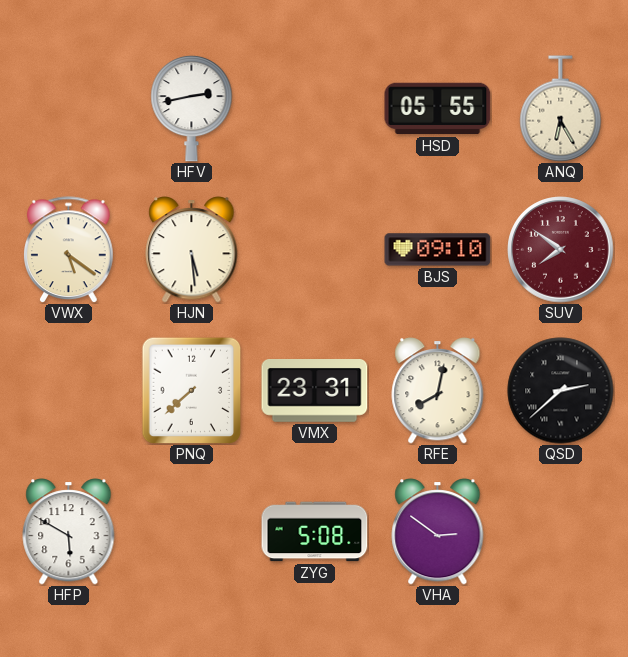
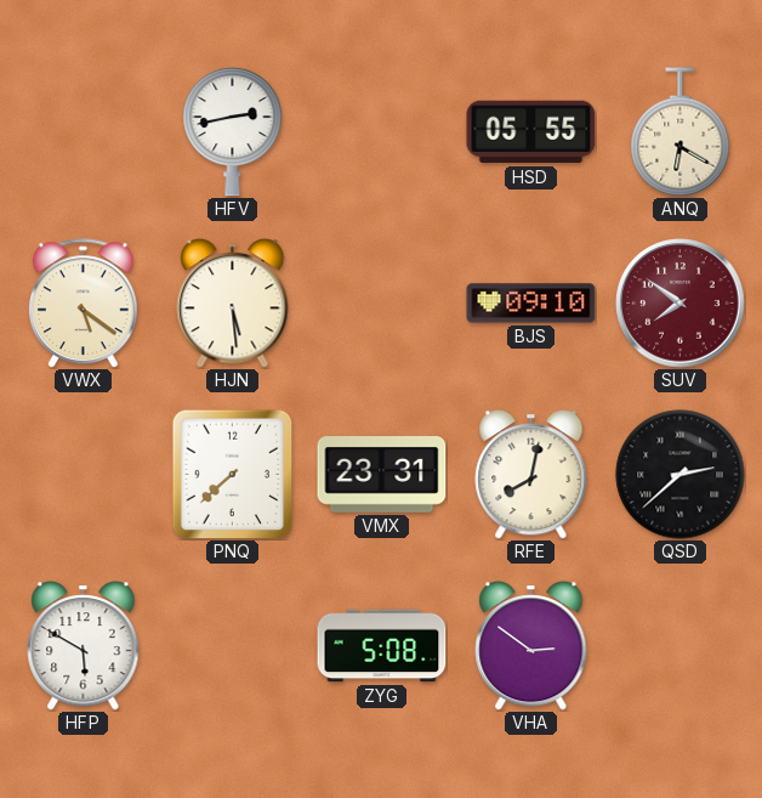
ANQ: 6:25 -> 6:20 (681, 132)
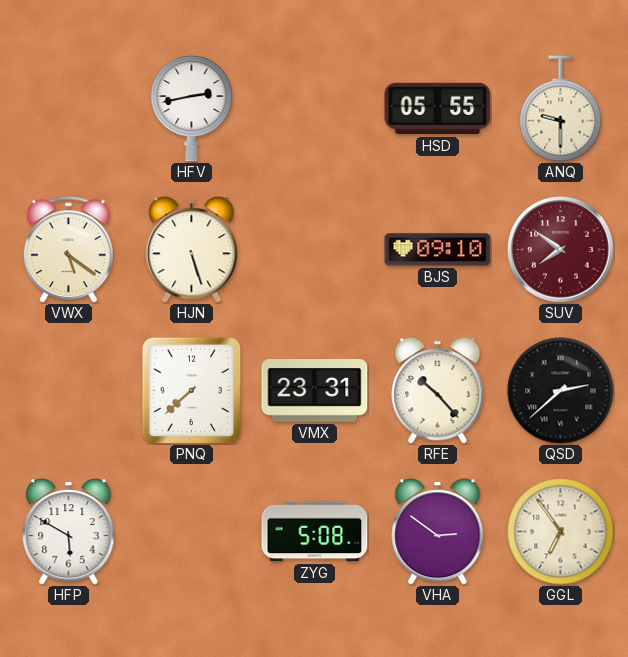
ANQ: 6:20 -> 9:30 (561, 109)
HJN: 5:29 -> 5:27 (192, 250)
RFE: 8:02 -> 10:23 (438, 391)
GGL: none -> 6:54 (561, 532)
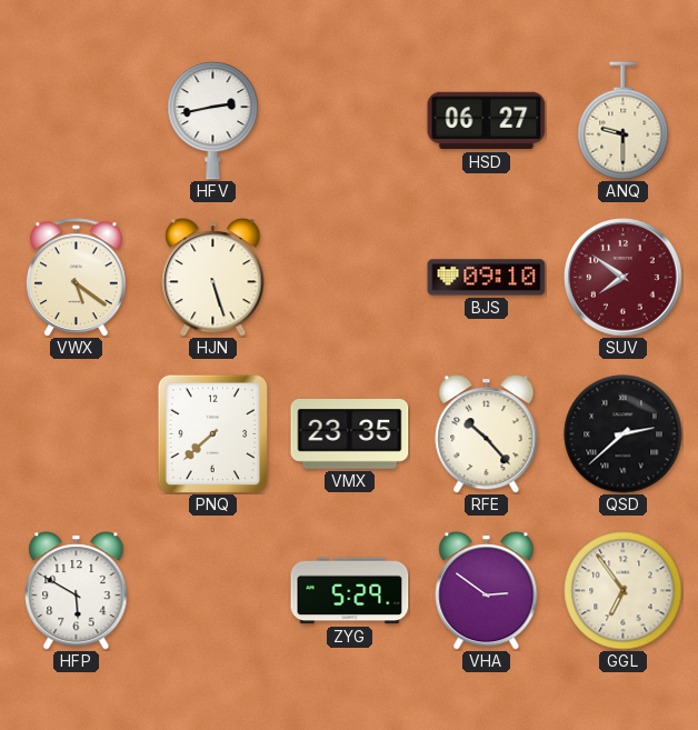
HSD: 05:55 -> 06:27 (487, 121)
VMX: 23:31 -> 23:35 (350, 434)
ZYG: 5:08 -> 5:29 (350, 591)
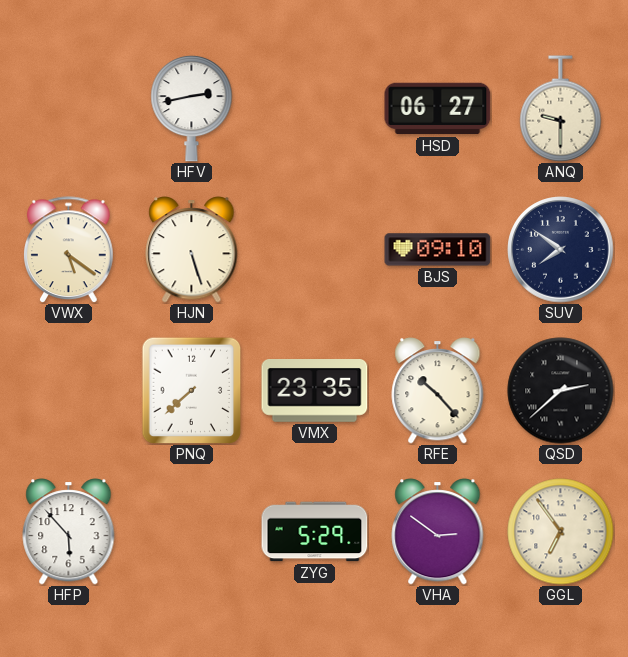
SUV dial: burgundy -> navy (561, 250)
HFP: 5:50 -> 5:53 (69, 532)
